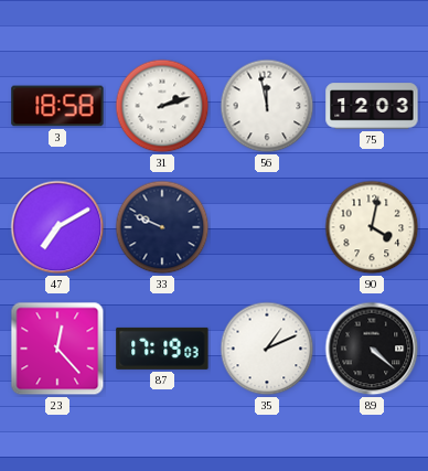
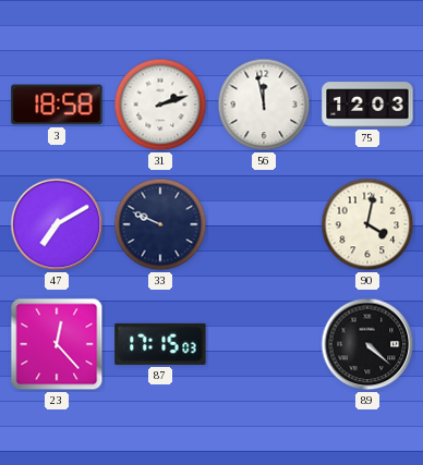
87: 17:19 -> 17:15 (160, 344)
35: 1:11 -> none (267, 349)
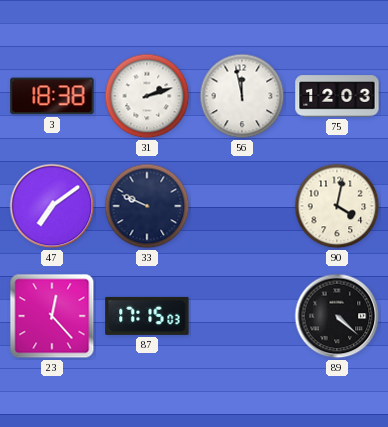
3: 18:58 -> 18:38 (52, 96)
47: 7:10 -> 7:09 (52, 206)
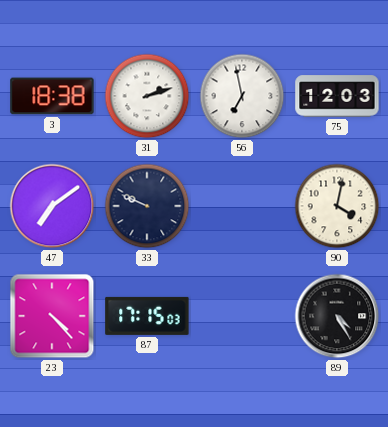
56: 11:58 -> 6:58 (242, 96)
23: 12:23 -> 4:23 (52, 316)
89: 4:22 -> 4:25 (337, 316)
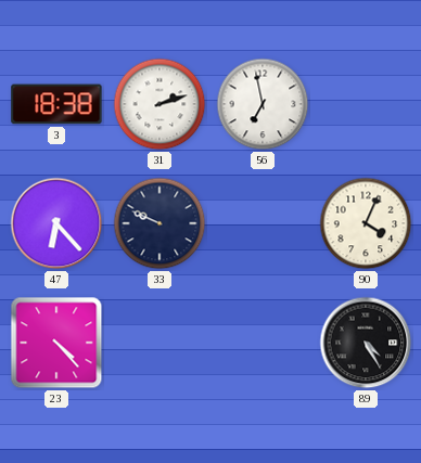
75: 12:03 -> none (337, 96)
47: 7:09 -> 6:23 (56, 223)
90: 4:02 -> 4:04 (366, 223)
87: 17:15 -> none (147, 316)
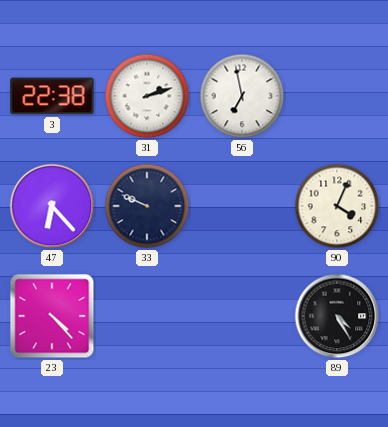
3: 18:38 -> 22:38 (52, 96)
